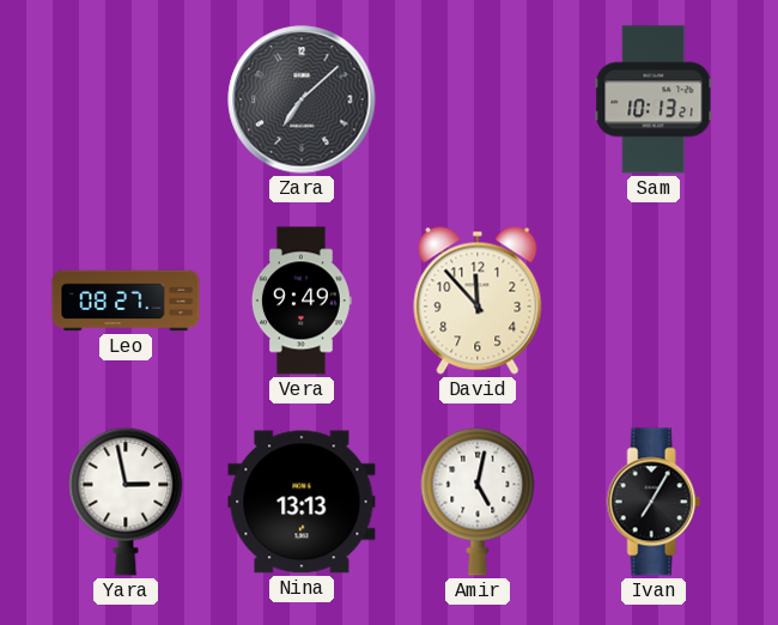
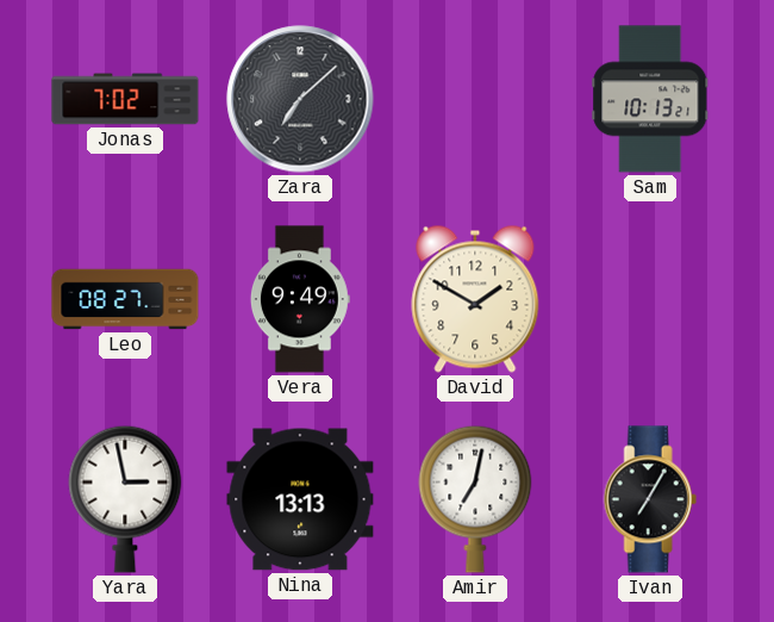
Jonas: none -> 7:02 (125, 99)
David: 11:53 -> 1:50 (475, 299)
Amir: 5:02 -> 7:02 (475, 499)
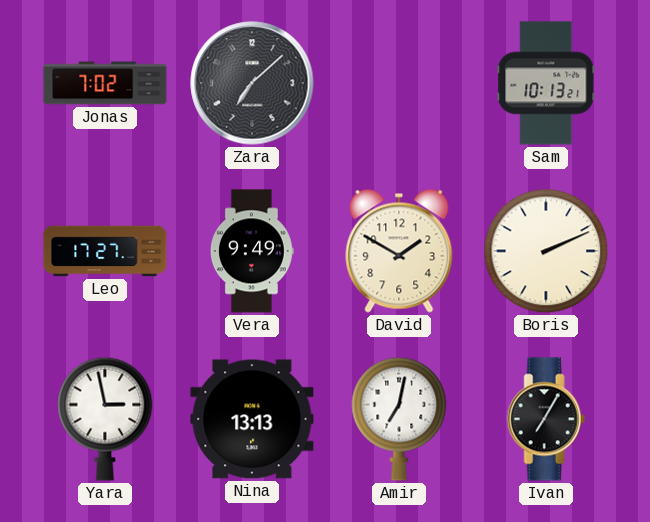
Leo: 08:27 -> 17:27 (105, 251)
Boris: none -> 2:11 (546, 251)
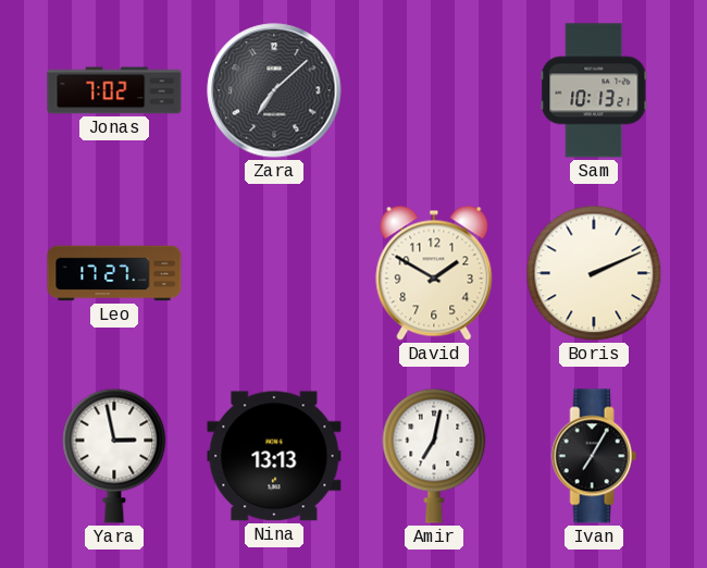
Vera: 9:49 -> none (252, 251)
